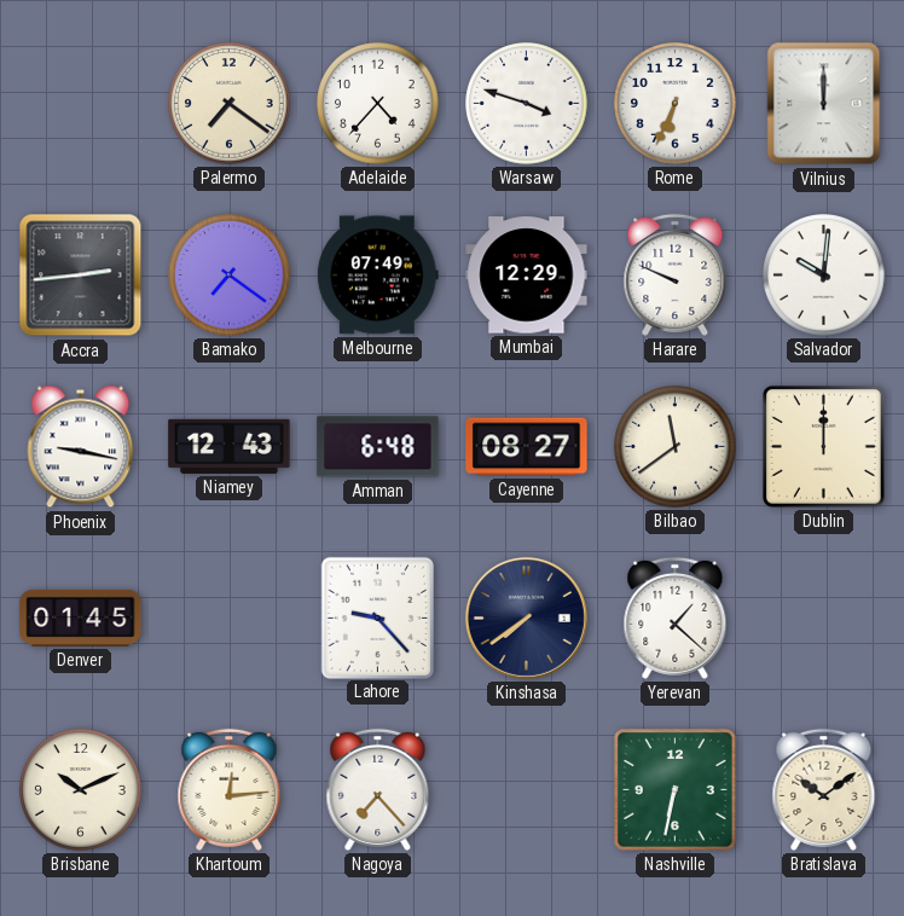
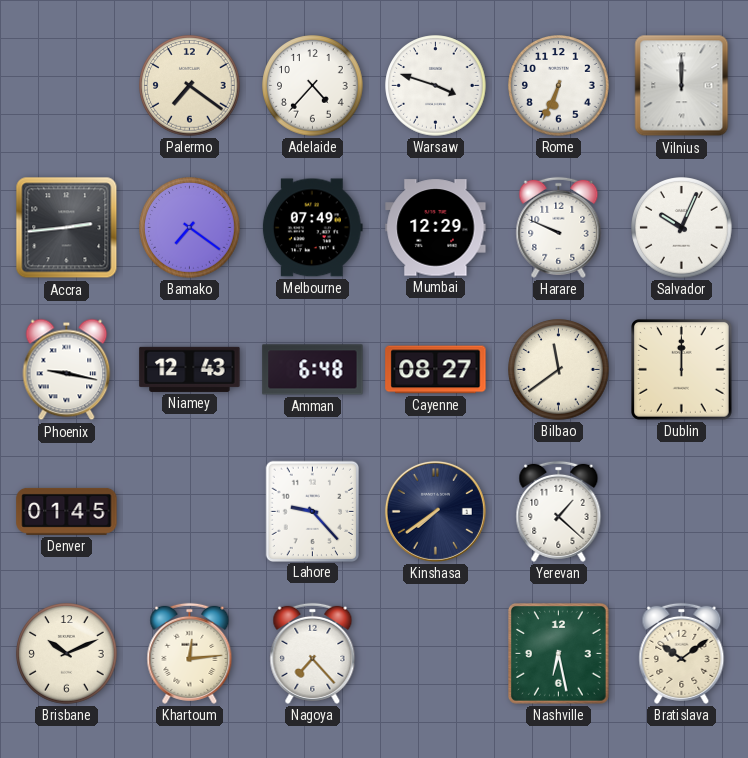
Salvador: 10:01 -> 10:04 (682, 228)
Nashville: 6:32 -> 6:28 (559, 654)
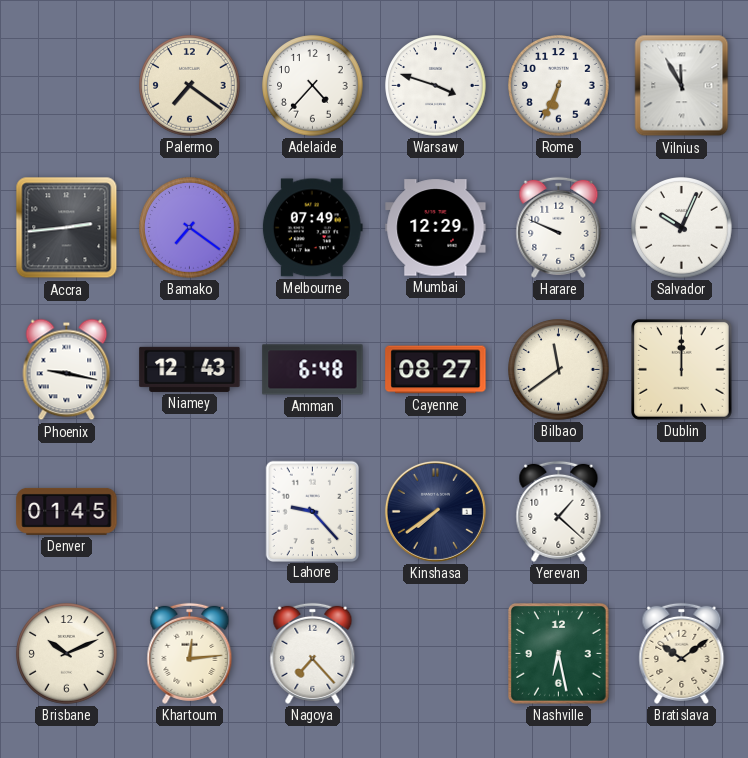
Vilnius: 12:00 -> 11:55 (682, 86)
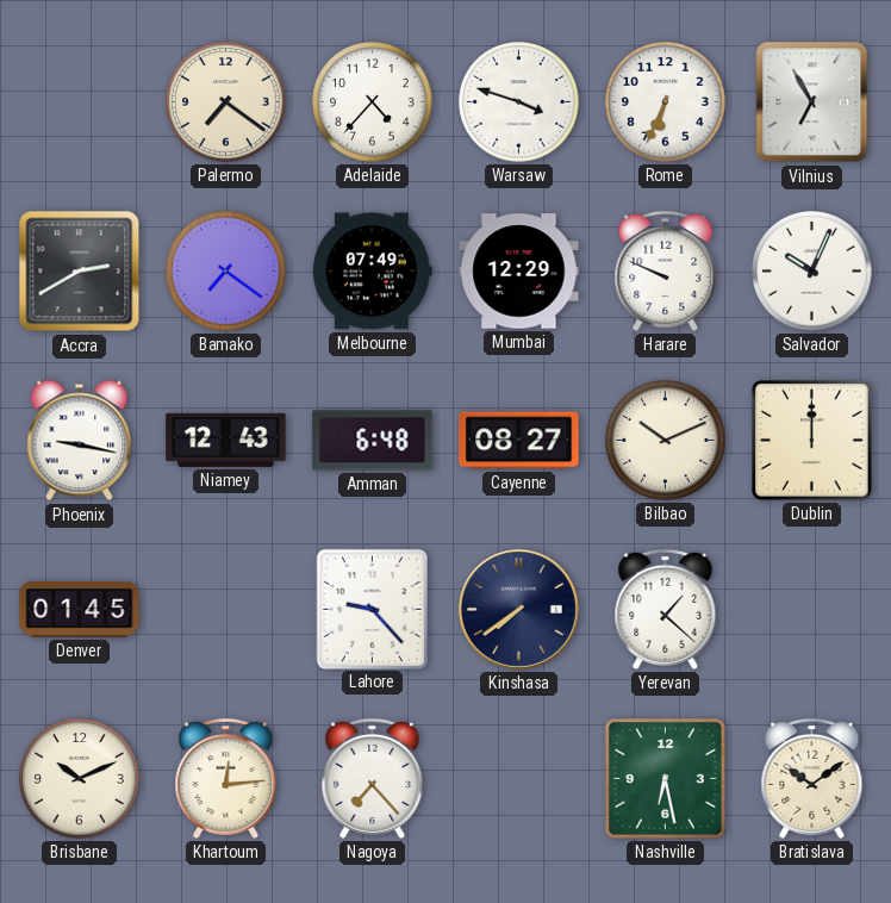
Vilnius: 11:55 -> 6:55 (812, 102)
Accra: 2:44 -> 2:40 (80, 272)
Bilbao: 11:39 -> 10:11 (666, 441)
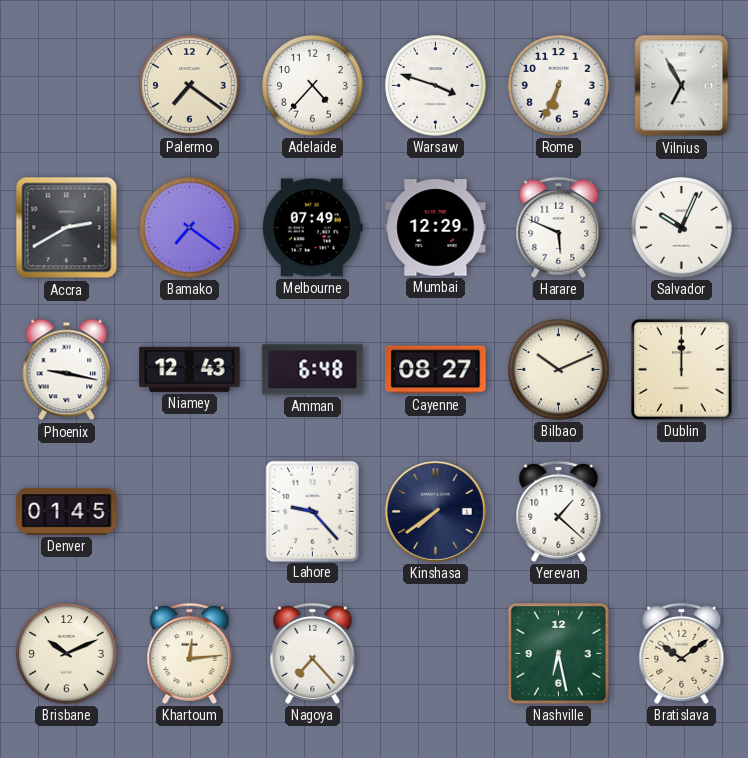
Harare: 9:49 -> 5:49 (559, 227)
